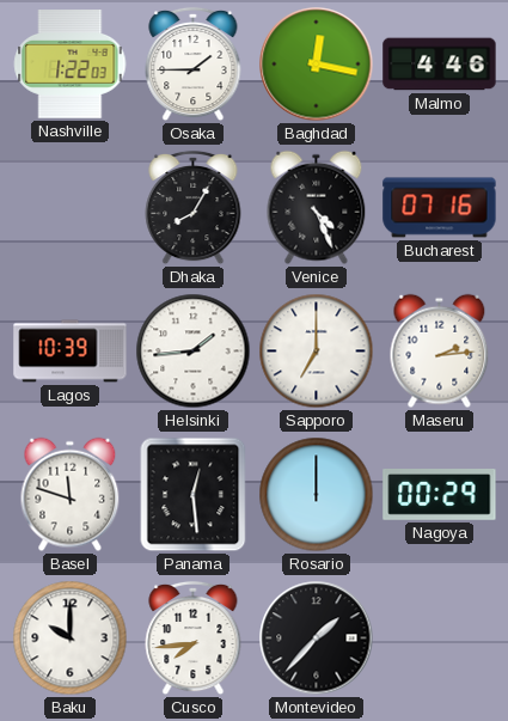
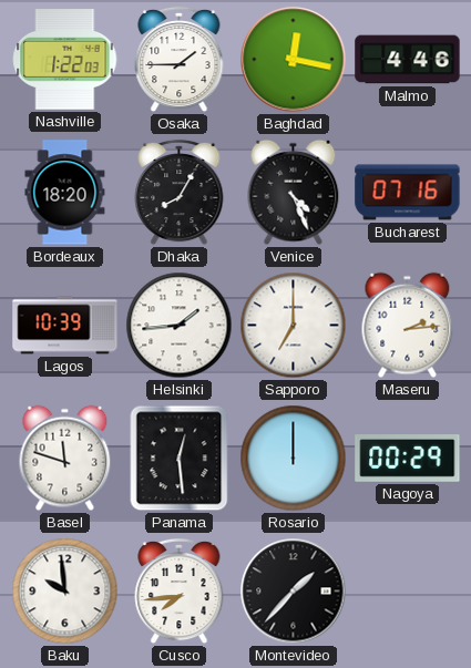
Bordeaux: none -> 18:20 (65, 193)
Baku: 10:00 -> 9:59 (65, 592)
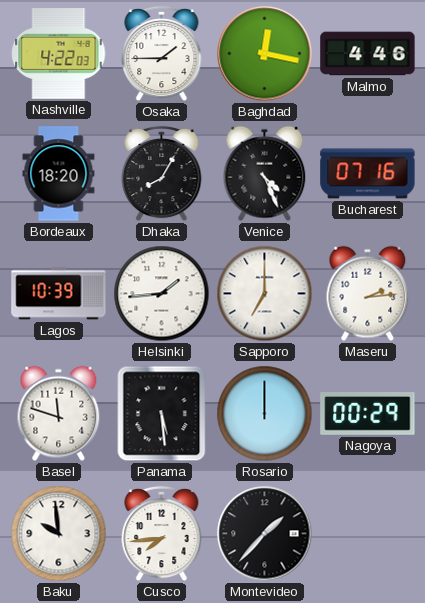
Nashville: 1:22 -> 4:22 (59, 54)
Panama: 12:29 -> 5:29 (162, 414)
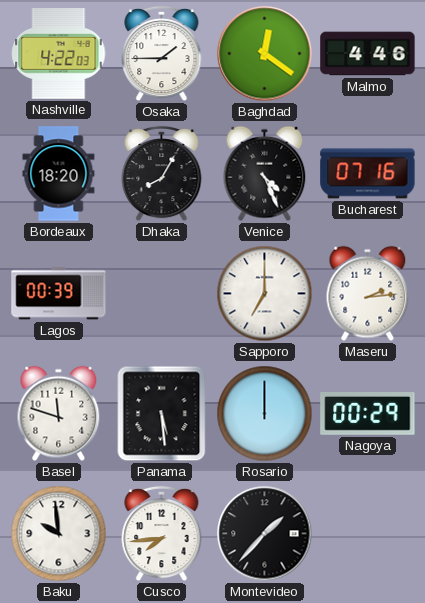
Baghdad: 12:17 -> 12:21 (265, 54)
Lagos: 10:39 -> 00:39 (59, 294)
Helsinki: 1:44 -> none (162, 294)
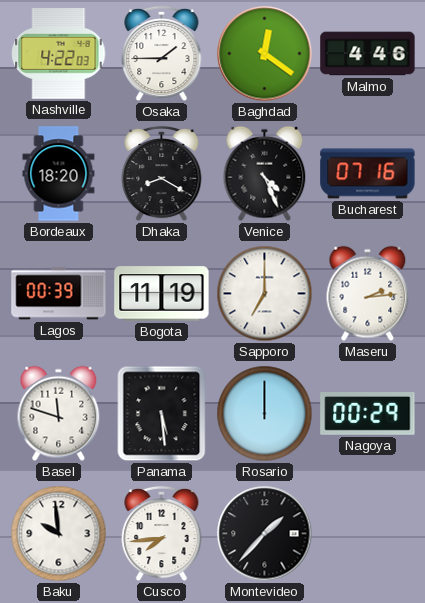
Dhaka: 8:05 -> 8:20 (162, 174)
Bogota: none -> 11:19 (162, 294)
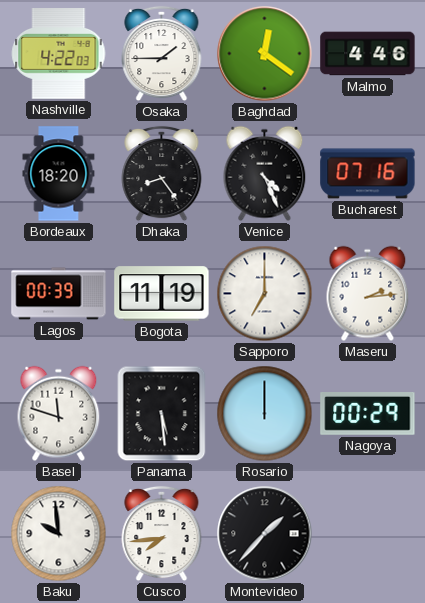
Dhaka: 8:20 -> 8:24 (162, 174)
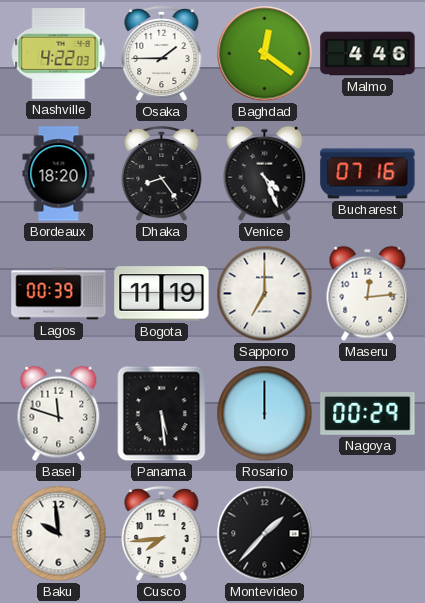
Maseru: 2:14 -> 12:14 (368, 294)
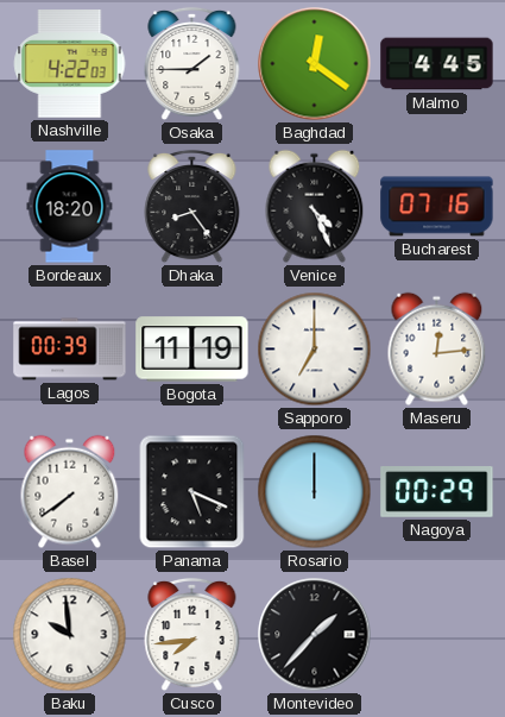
Malmo: 4:46 -> 4:45 (437, 64)
Basel: 11:48 -> 7:39 (70, 492)
Panama: 5:29 -> 5:19 (192, 492)
